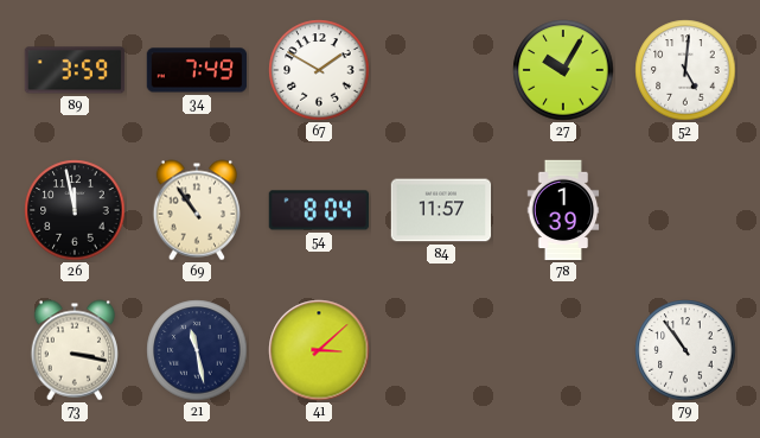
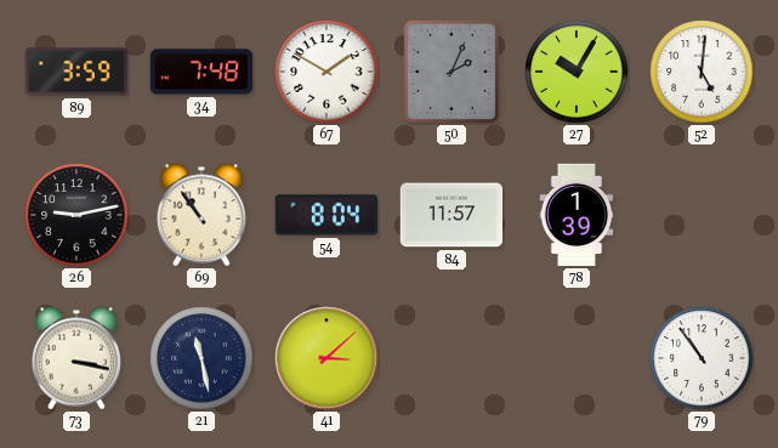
34: 7:49 -> 7:48 (201, 72)
50: none -> 2:04 (452, 70)
26: 11:58 -> 9:13 (76, 215)
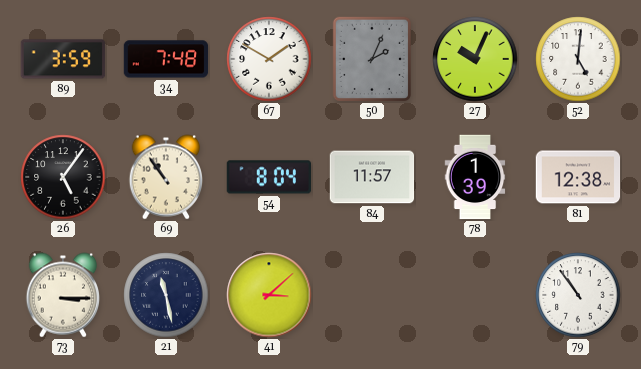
27: 10:05 -> 10:04 (475, 59)
26: 9:13 -> 5:06 (63, 177)
81: none -> 12:38 (578, 177)
73: 3:17 -> 3:15 (62, 295)
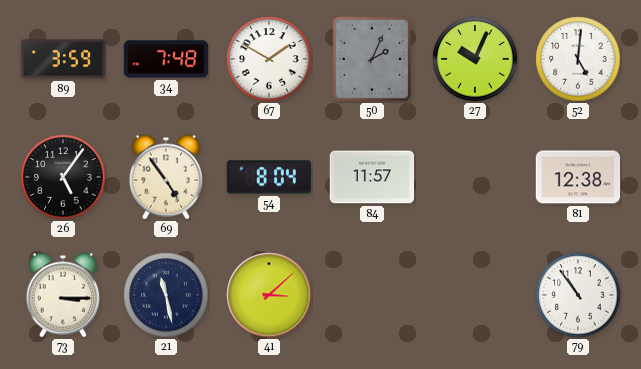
69: 10:54 -> 4:54 (165, 177)
78: 1:39 -> none (475, 177)
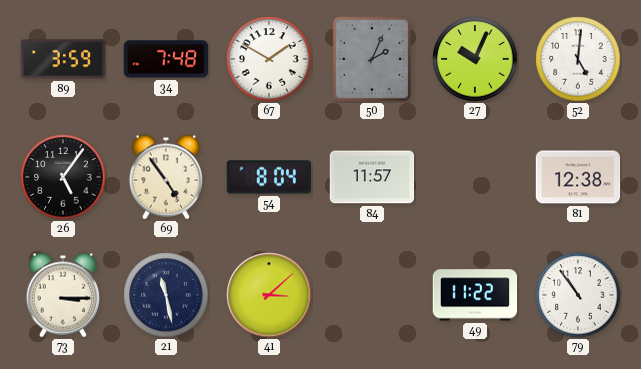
49: none -> 11:22 (475, 295)
